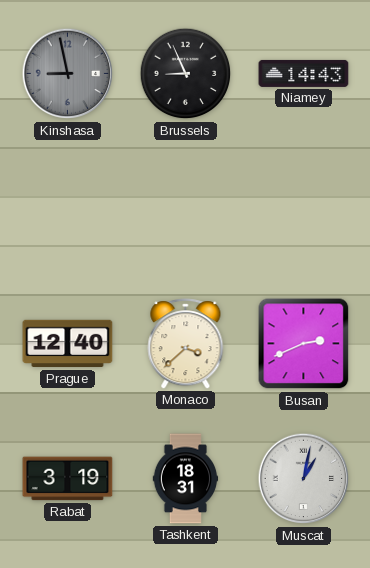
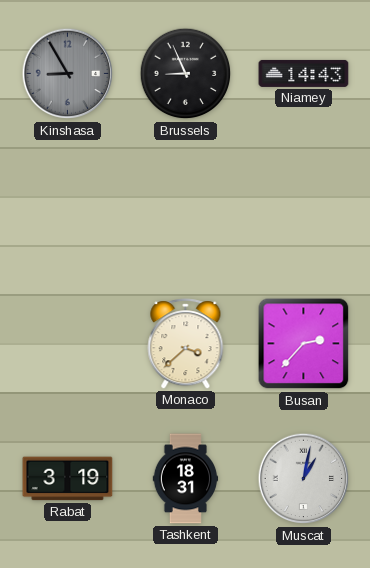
Kinshasa: 8:58 -> 8:55 (68, 74)
Prague: 12:40 -> none (68, 344)
Busan: 2:41 -> 2:37 (304, 344)
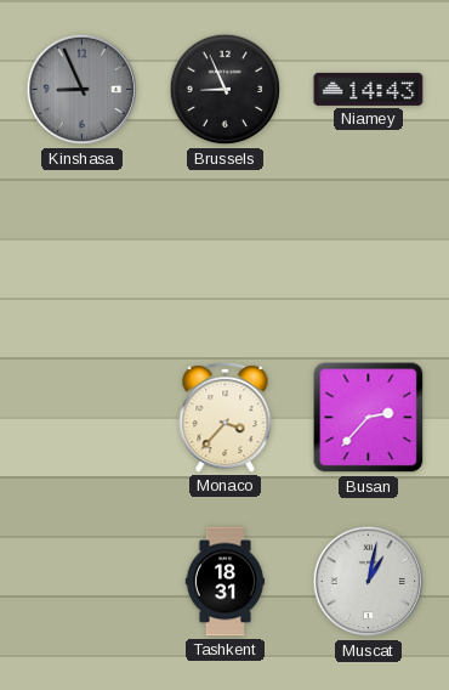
Kinshasa: 8:55 -> 8:56 (83, 90)
Monaco: 3:38 -> 3:37 (226, 418)
Rabat: 3:19 -> none (68, 479)
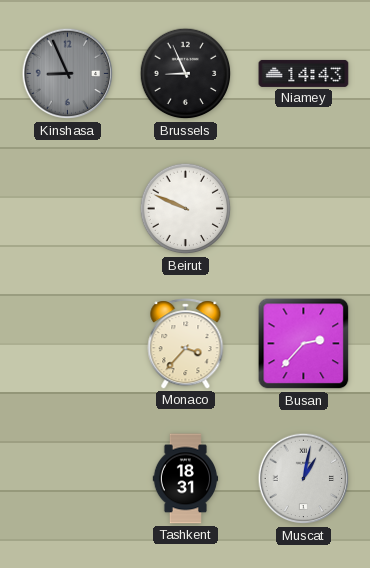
Beirut: none -> 9:49 (186, 209)
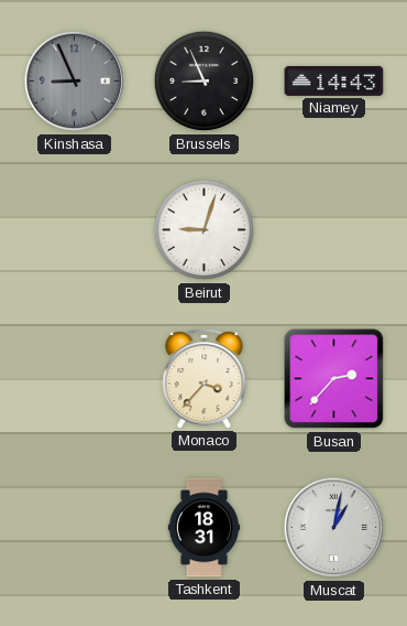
Beirut: 9:49 -> 9:03 (205, 230)
